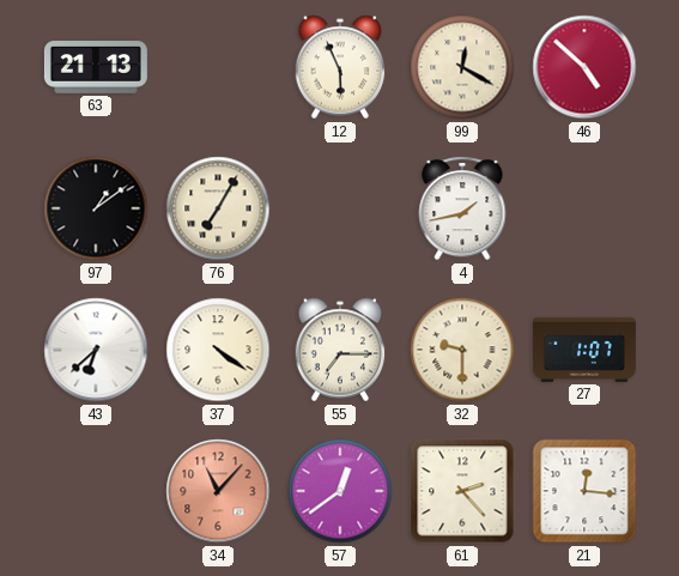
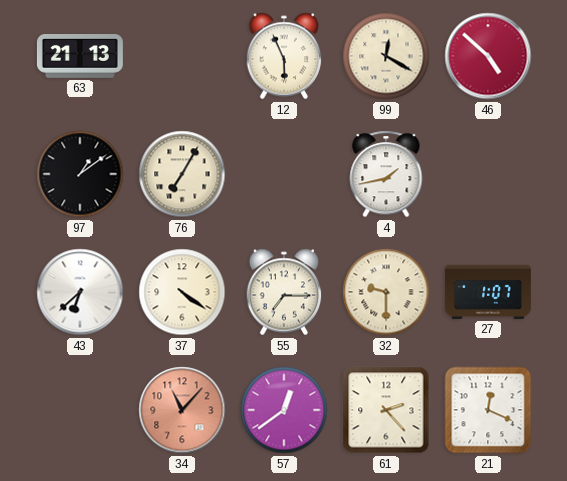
21: 12:16 -> 12:19 (488, 410)
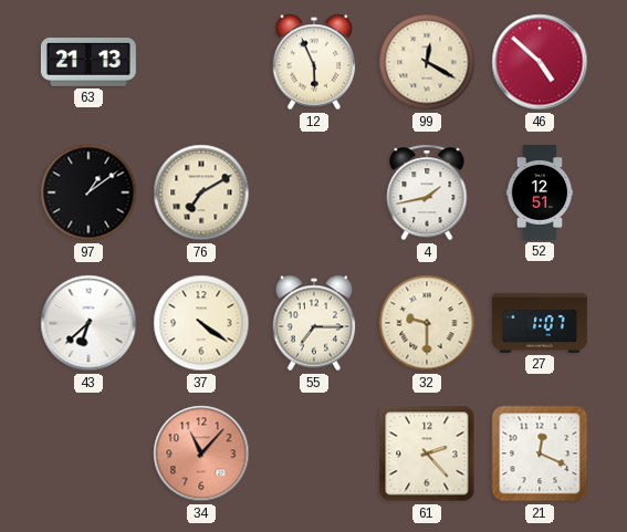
76: 7:05 -> 7:10 (201, 192)
52: none -> 12:51 (540, 192)
57: 12:39 -> none (284, 410)
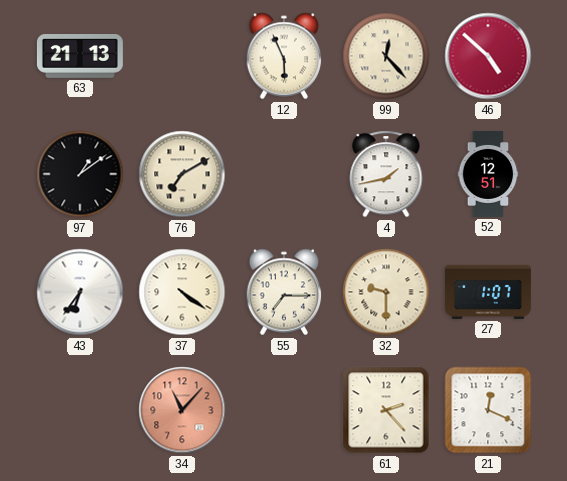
99: 12:20 -> 12:23 (386, 56)
43: 6:38 -> 6:36 (80, 292)
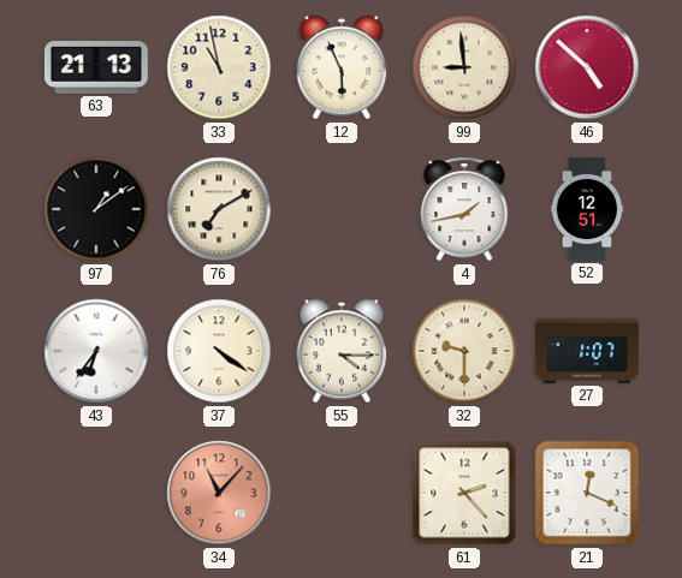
33: none -> 10:58 (219, 67)
99: 12:23 -> 8:59 (464, 67)
55: 7:15 -> 4:15 (342, 351)
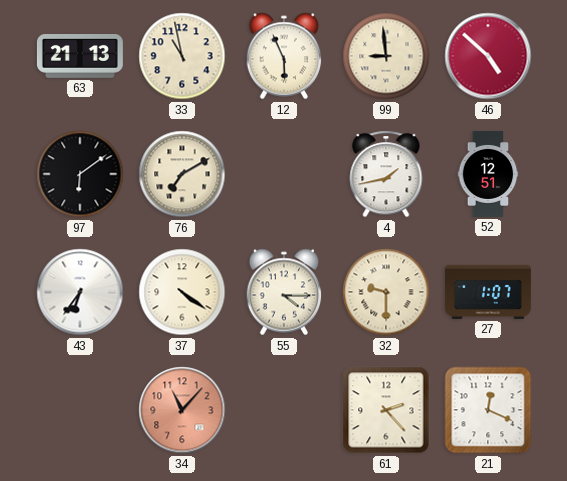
97: 1:09 -> 6:09 (80, 174)
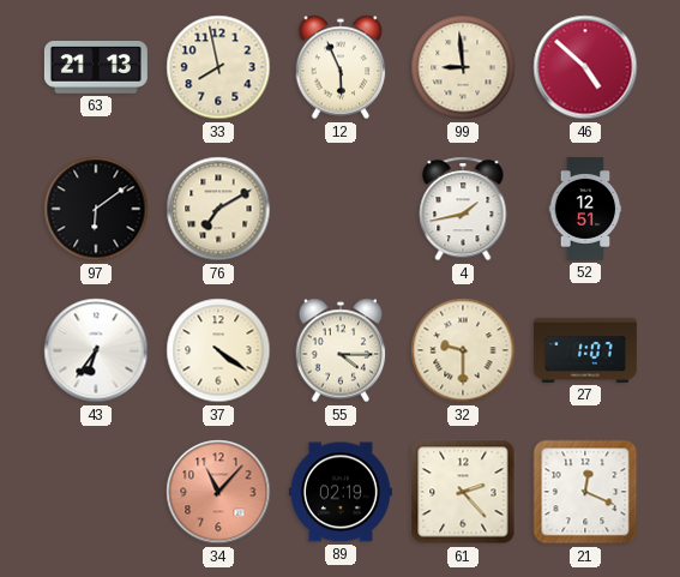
33: 10:58 -> 7:58 (218, 67)
89: none -> 02:19 (341, 492)
